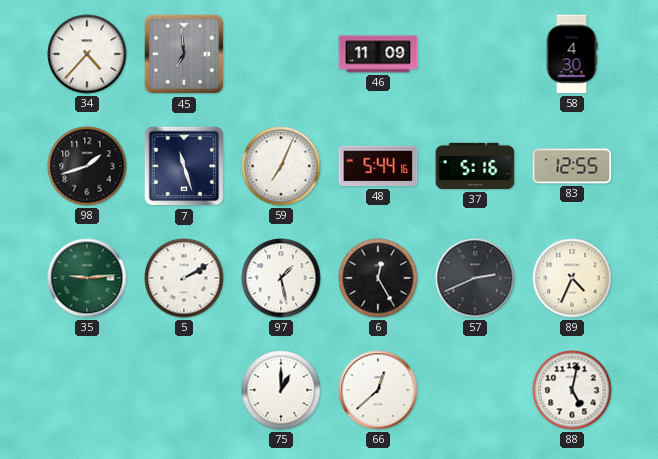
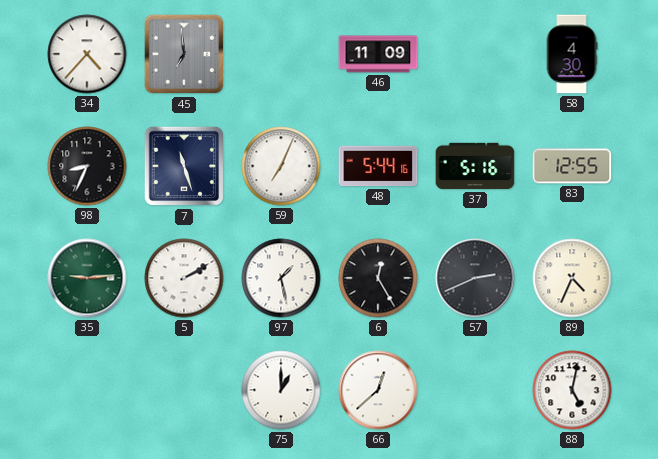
98: 1:42 -> 8:34 (87, 166)
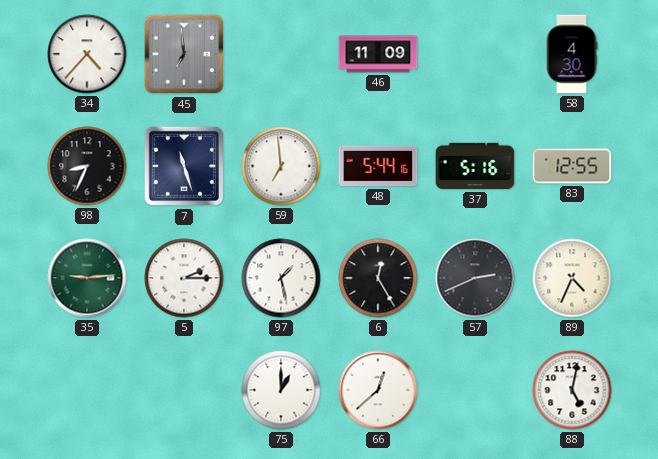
59: 7:04 -> 6:59 (281, 166)
5: 2:10 -> 2:15 (184, 278)
